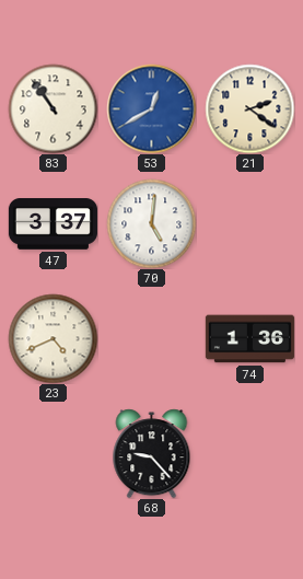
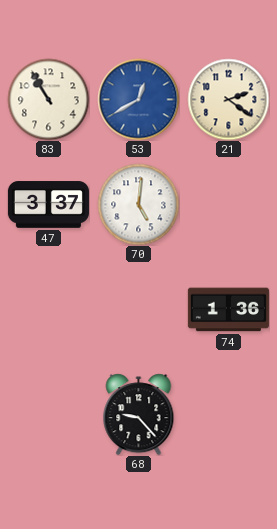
83: 10:54 -> 10:55 (48, 99)
23: 4:41 -> none (53, 338)
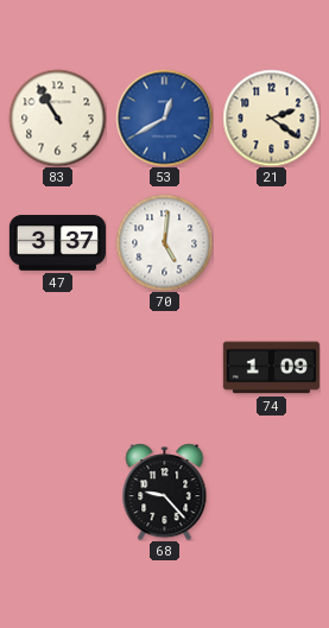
74: 1:36 -> 1:09 (271, 368)
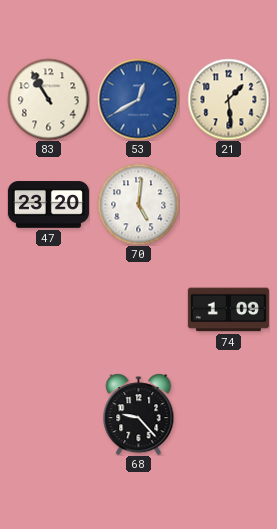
21: 2:21 -> 1:29 (228, 99)
47: 3:37 -> 23:20 (48, 205)
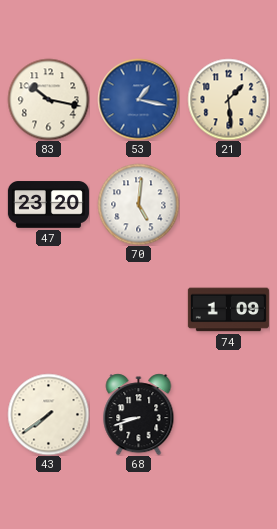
83: 10:55 -> 10:17 (48, 99)
53: 12:40 -> 1:17 (138, 99)
43: none -> 7:39 (48, 414)
68: 9:23 -> 8:42 (139, 414)
